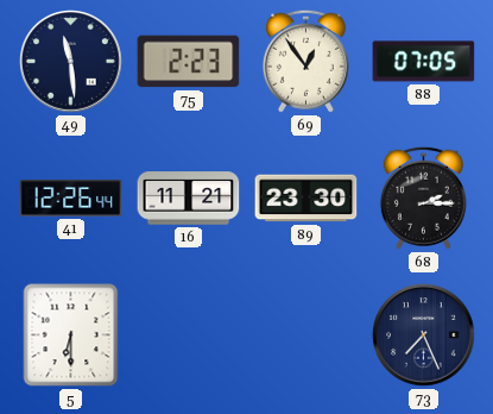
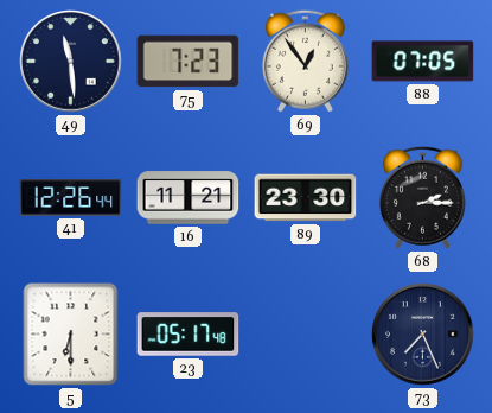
75: 2:23 -> 7:23 (189, 62)
23: none -> 05:17 (189, 335)
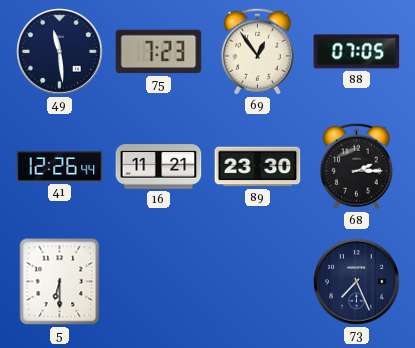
23: 05:17 -> none (189, 335)
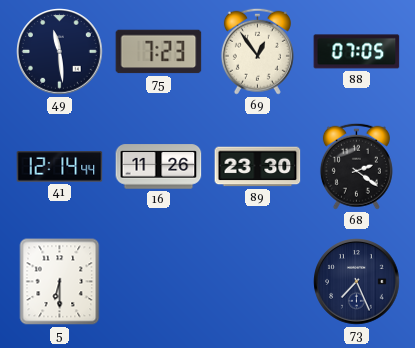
41: 12:26 -> 12:14 (60, 167)
16: 11:21 -> 11:26 (159, 167)
68: 2:15 -> 2:21 (356, 166)
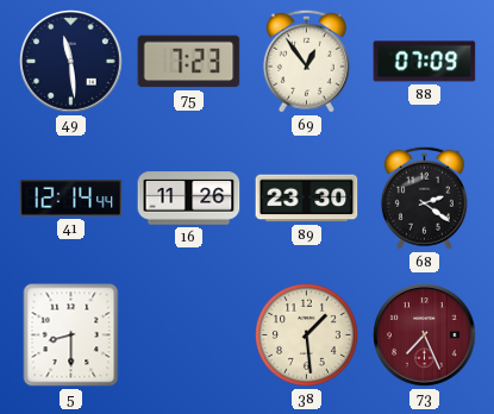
88: 07:05 -> 07:09 (425, 62)
5: 6:30 -> 8:30 (71, 335)
38: none -> 1:29 (307, 335)
73 dial: navy -> burgundy (425, 335)
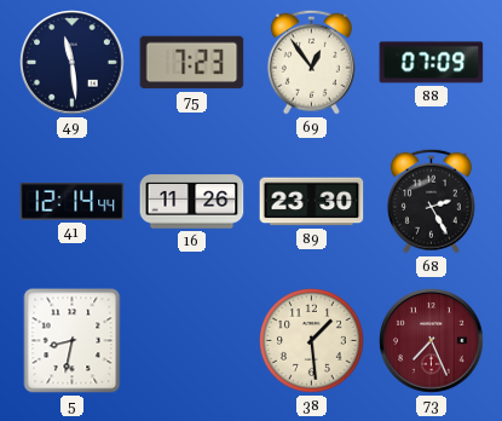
68: 2:21 -> 2:25 (431, 201)
5: 8:30 -> 8:32 (73, 341)
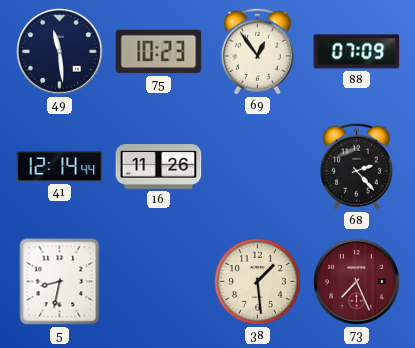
75: 7:23 -> 10:23 (159, 52)
89: 23:30 -> none (312, 202)
68: 2:25 -> 2:23 (356, 166)
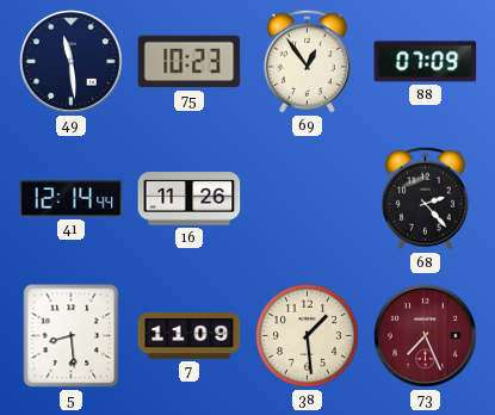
5: 8:32 -> 8:29 (72, 336)
7: none -> 11:09 (190, 336)
